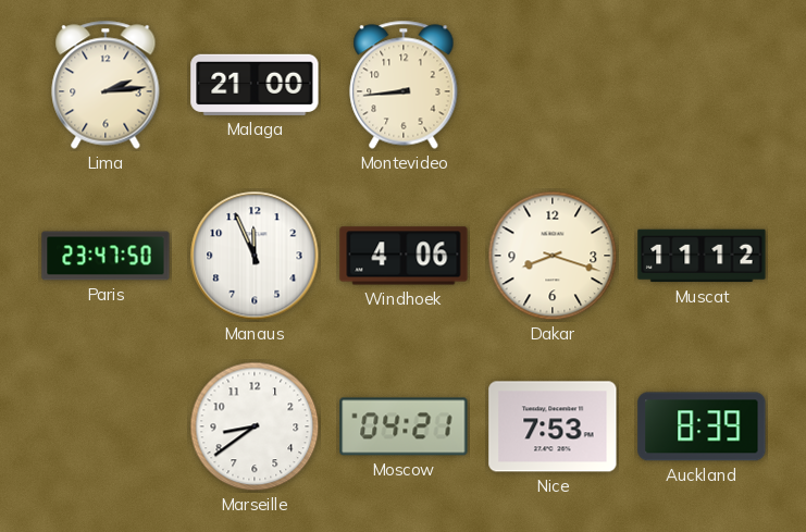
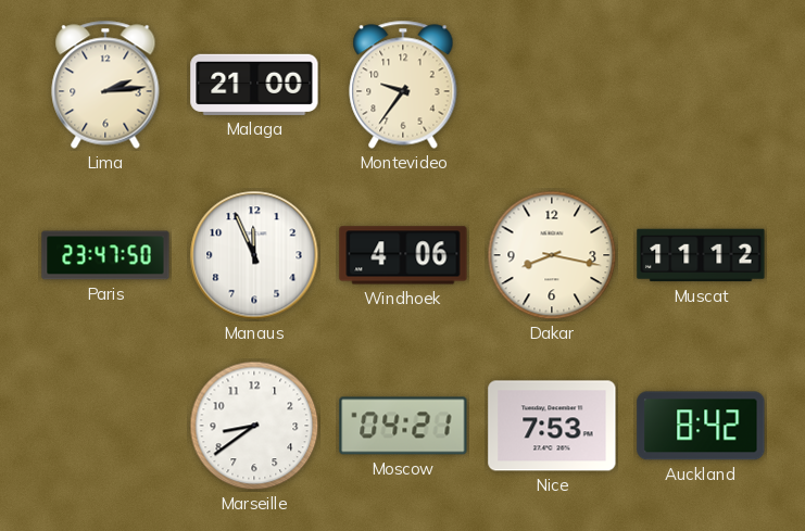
Montevideo: 8:44 -> 9:36 (403, 85)
Dakar: 8:18 -> 8:17 (552, 255)
Auckland: 8:39 -> 8:42 (701, 426)
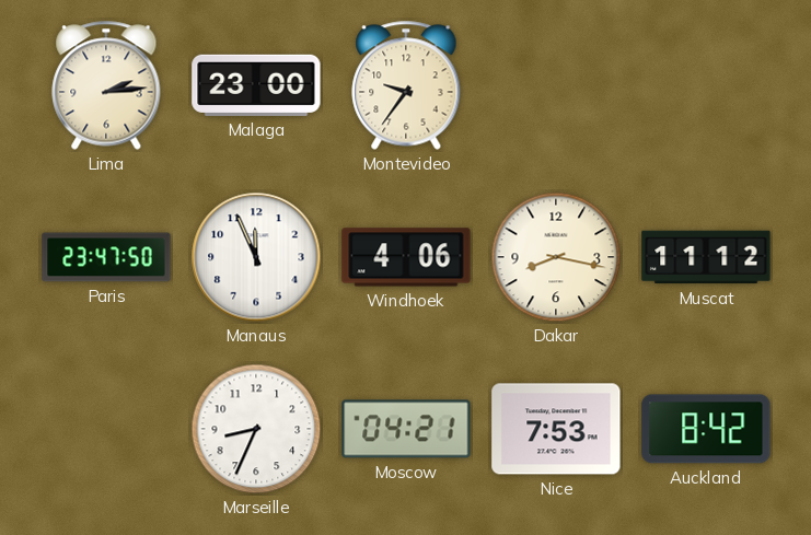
Malaga: 21:00 -> 23:00 (256, 85)
Marseille: 8:39 -> 8:34 (256, 429)
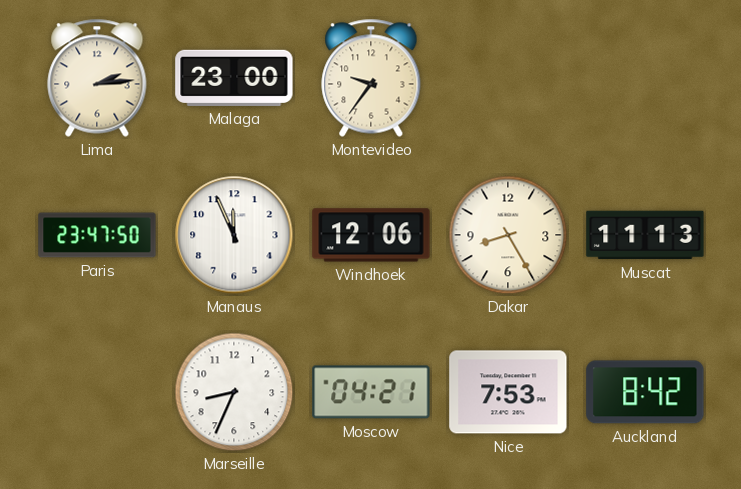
Windhoek: 4:06 -> 12:06 (371, 235)
Dakar: 8:17 -> 8:25 (508, 235)
Muscat: 11:12 -> 11:13 (645, 235)
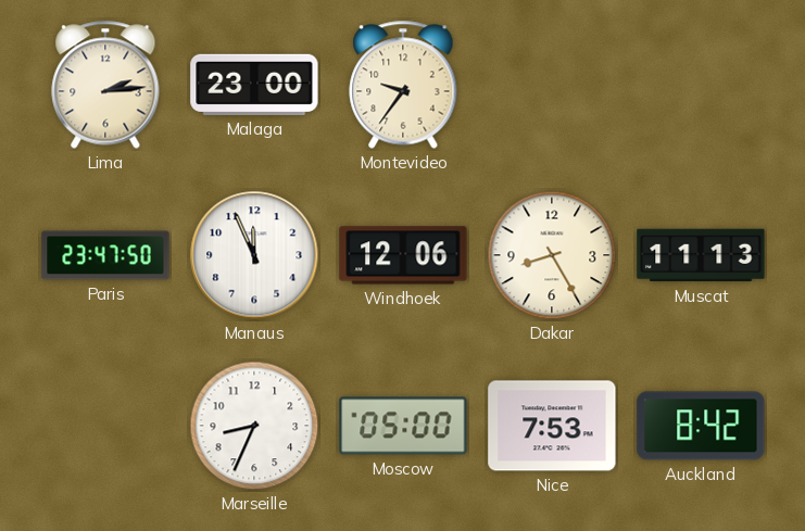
Moscow: 04:21 -> 05:00 (403, 426)
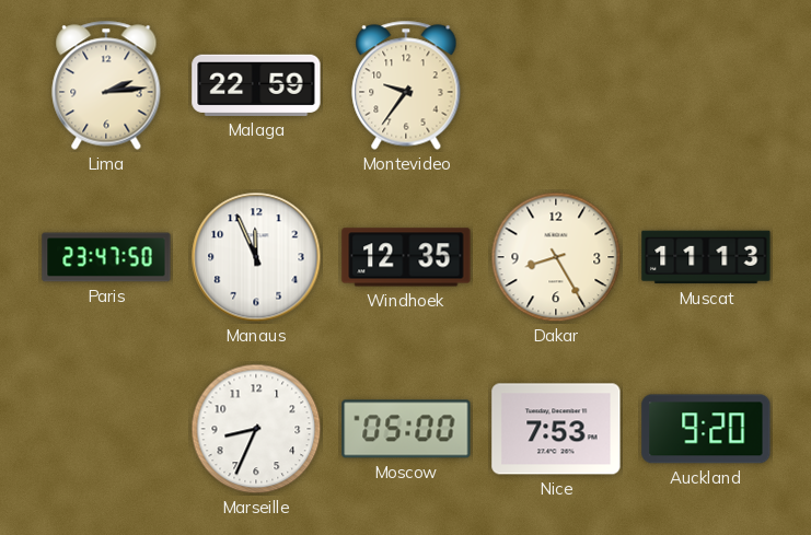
Malaga: 23:00 -> 22:59 (256, 85)
Windhoek: 12:06 -> 12:35 (406, 257)
Auckland: 8:42 -> 9:20 (706, 429)
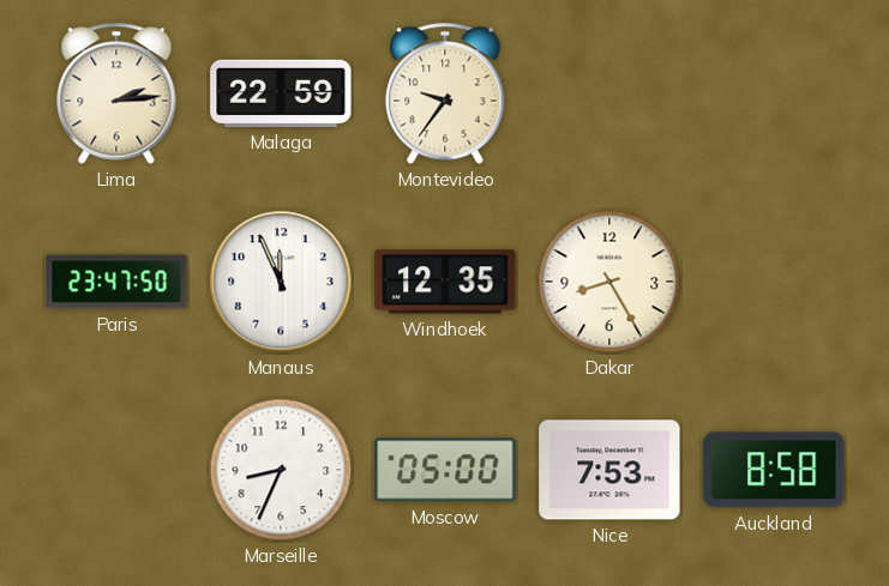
Muscat: 11:13 -> none (706, 257)
Auckland: 9:20 -> 8:58 (774, 470)
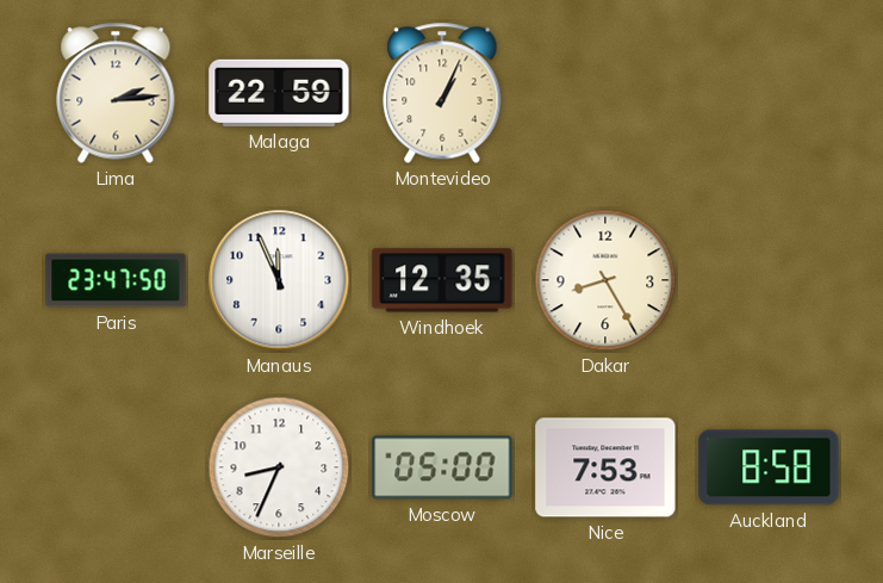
Montevideo: 9:36 -> 1:04 (442, 93)
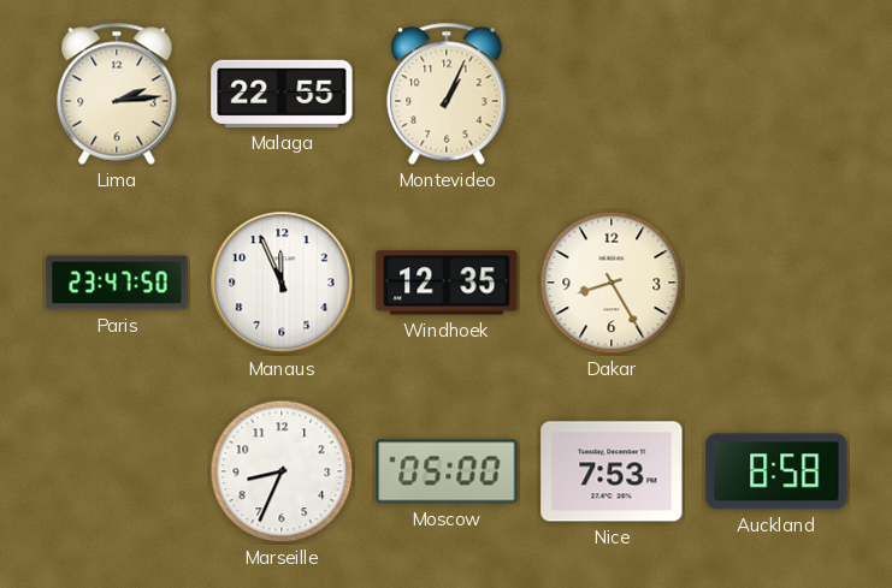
Malaga: 22:59 -> 22:55 (282, 94)
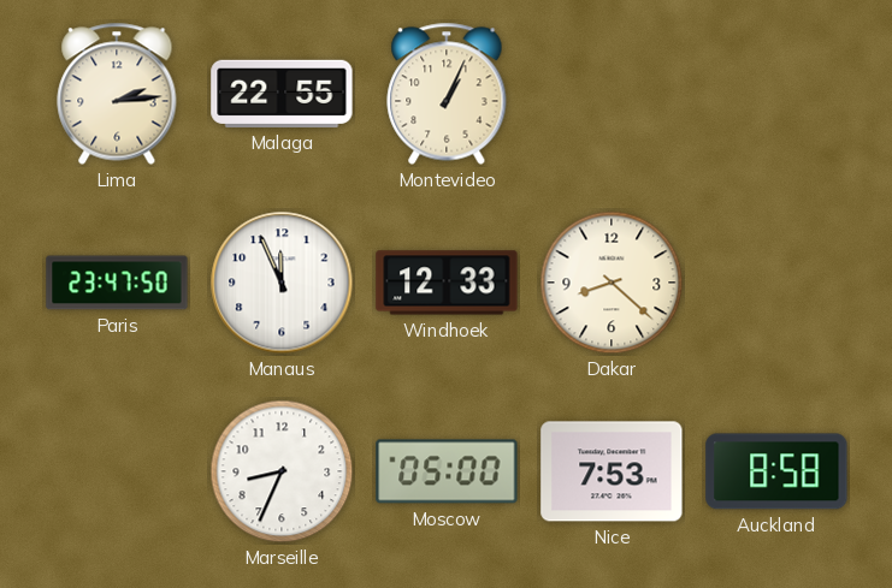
Windhoek: 12:35 -> 12:33 (447, 283)
Dakar: 8:25 -> 8:22 (612, 283)
